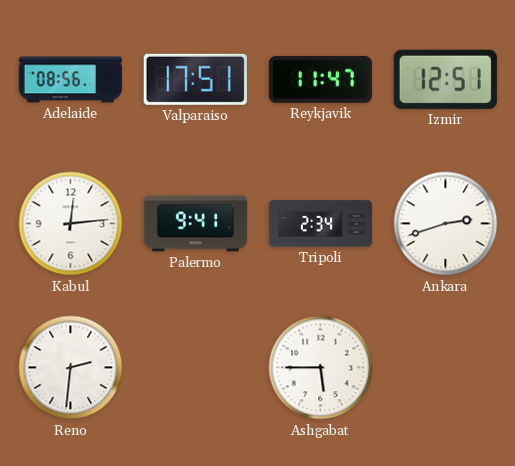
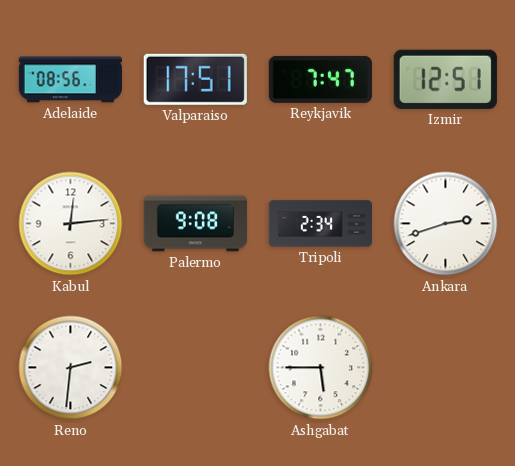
Reykjavik: 11:47 -> 7:47 (320, 79)
Palermo: 9:41 -> 9:08 (195, 224)
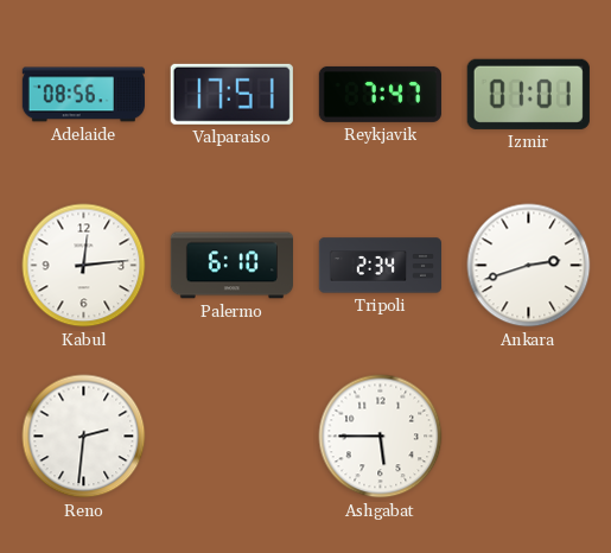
Izmir: 12:51 -> 01:01 (528, 94)
Palermo: 9:08 -> 6:10 (231, 266)
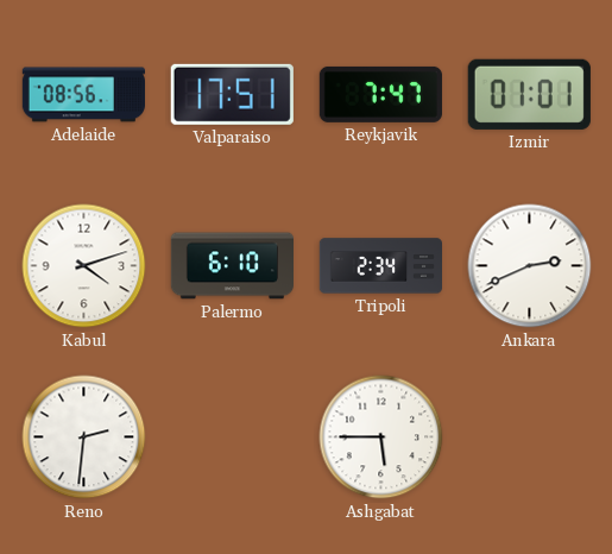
Kabul: 12:14 -> 4:12 (84, 266)
Ankara: 2:42 -> 2:41 (530, 266)
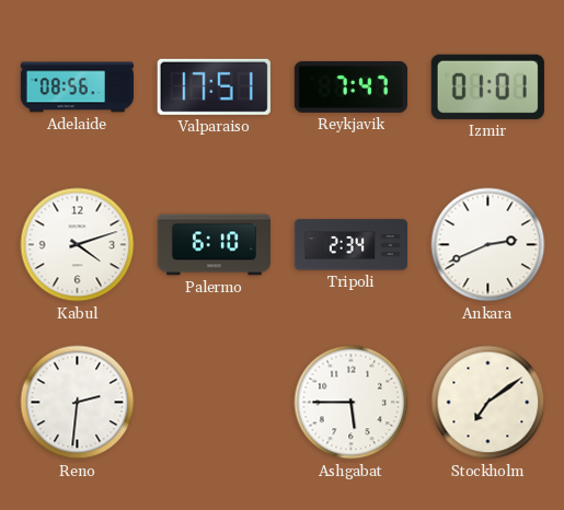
Stockholm: none -> 7:09 (488, 403)
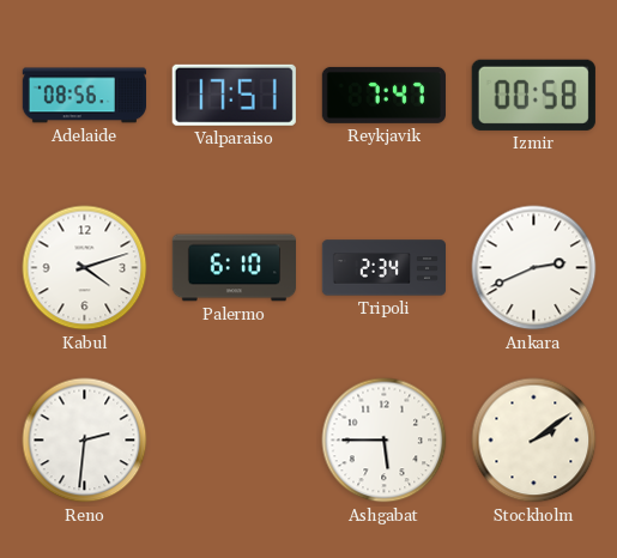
Izmir: 01:01 -> 00:58 (533, 95)
Stockholm: 7:09 -> 2:09 (534, 441)
